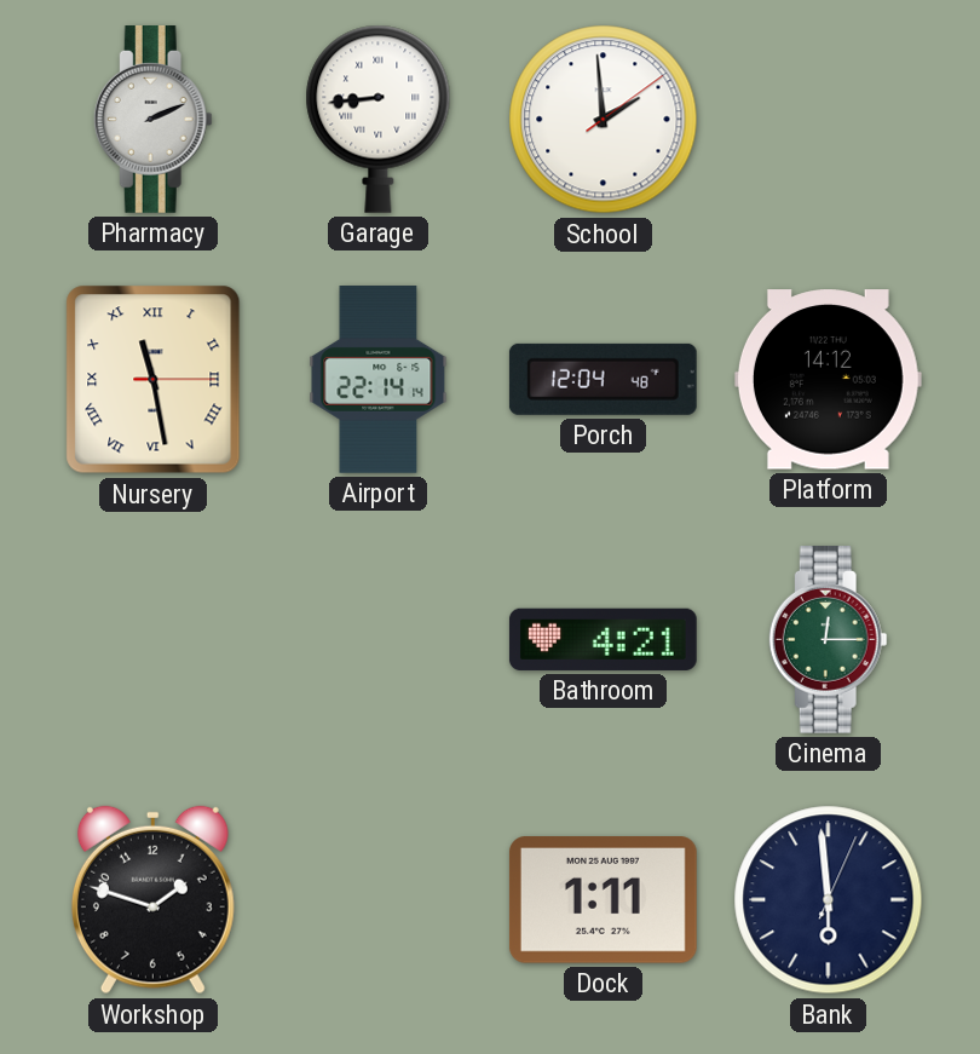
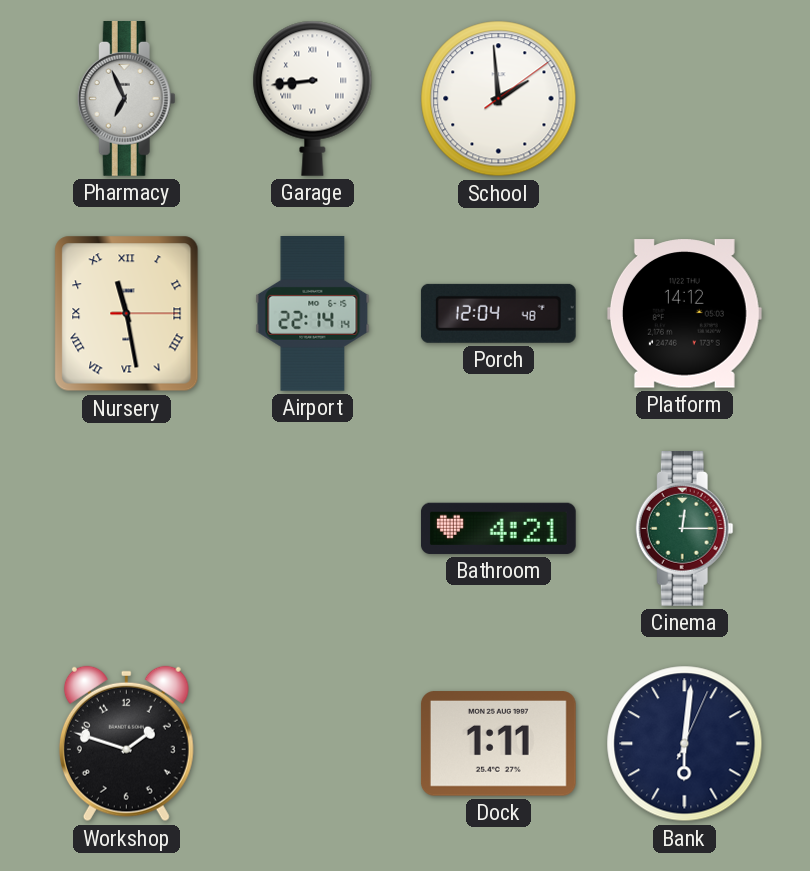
Pharmacy: 2:11 -> 6:56 (126, 99)
Bank: 5:59 -> 6:01 (685, 744)
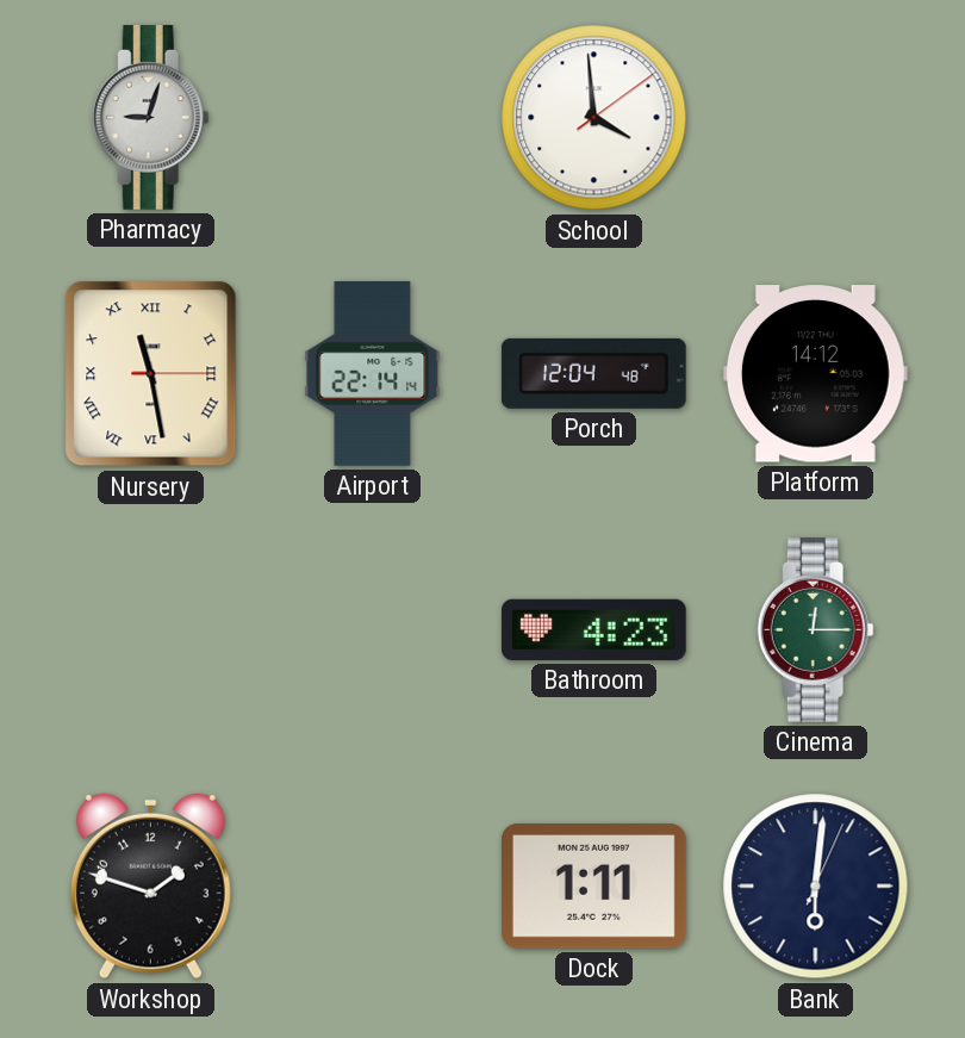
Pharmacy: 6:56 -> 9:03 (150, 118)
Garage: 8:44 -> none (313, 98)
School: 1:59 -> 3:59 (594, 118)
Bathroom: 4:21 -> 4:23 (593, 629)
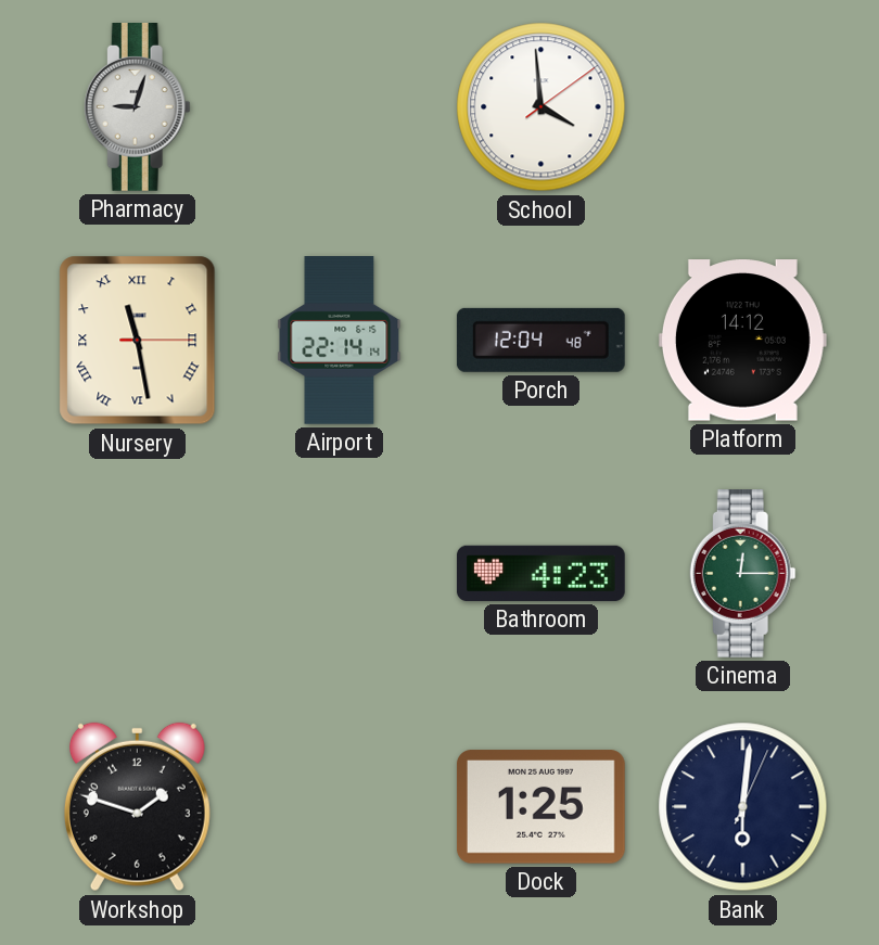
Dock: 1:11 -> 1:25 (540, 807)
